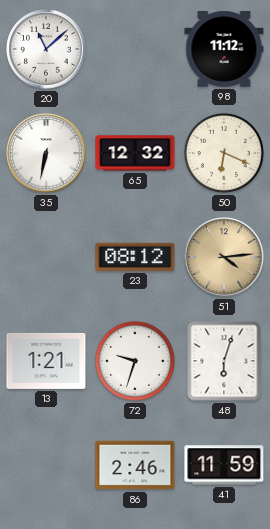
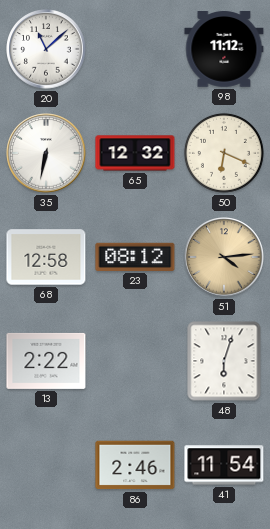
68: none -> 12:58 (46, 257)
13: 1:21 -> 2:22 (46, 361)
72: 9:33 -> none (135, 361)
41: 11:59 -> 11:54 (224, 465)
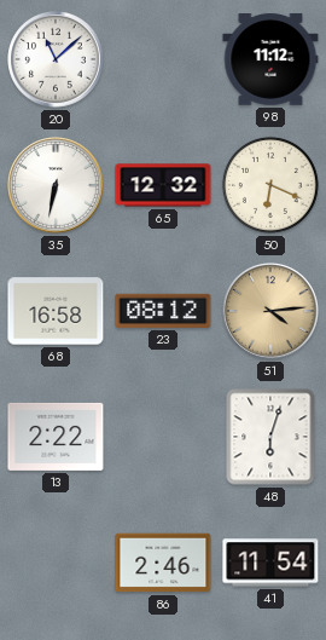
68: 12:58 -> 16:58 (56, 311)
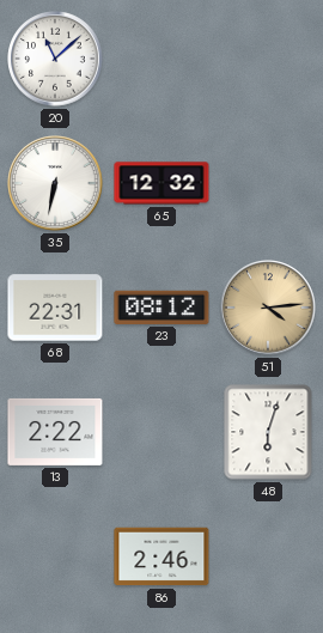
98: 11:12 -> none (270, 60)
50: 6:19 -> none (270, 185)
68: 16:58 -> 22:31 (55, 308)
41: 11:54 -> none (270, 563)
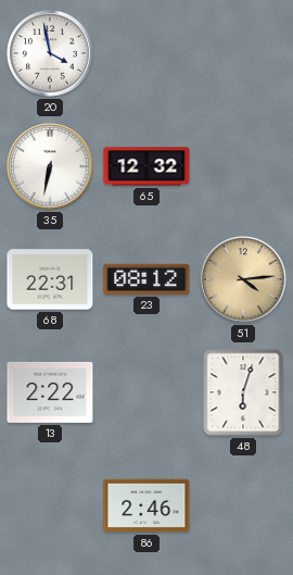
20: 11:08 -> 3:58 (50, 53)
